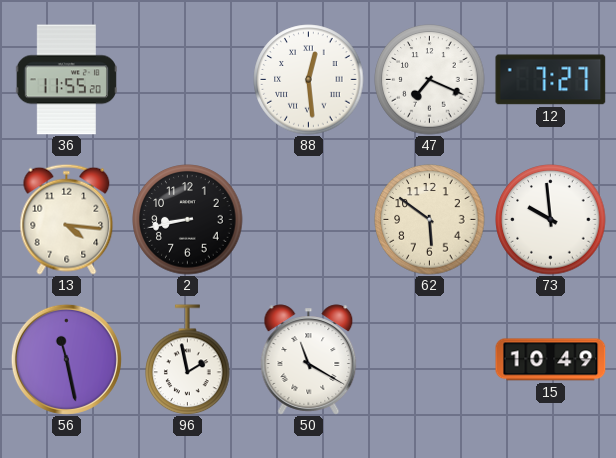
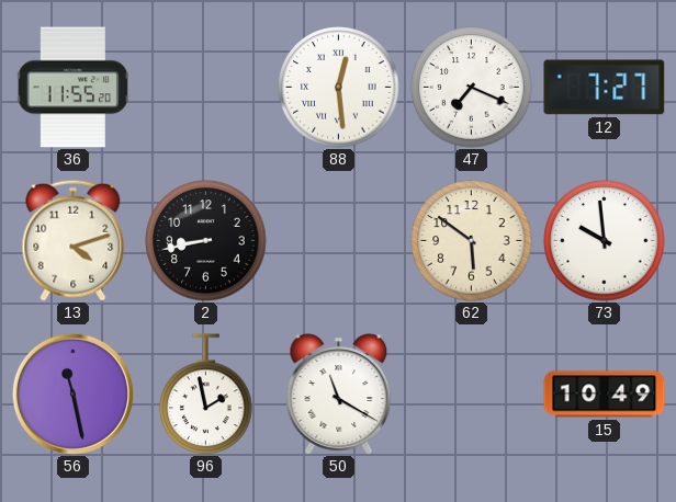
13: 4:16 -> 4:12 (74, 240)
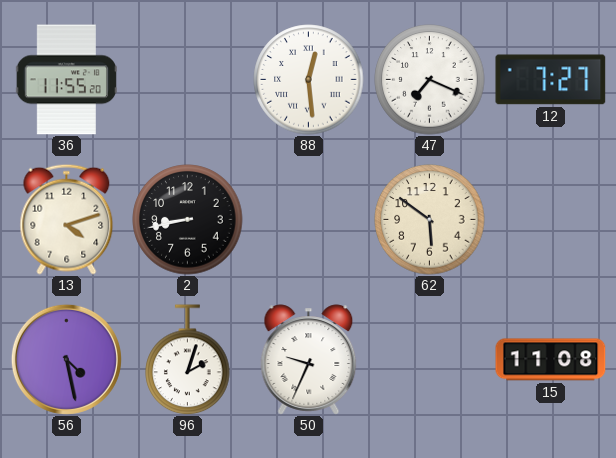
73: 9:59 -> none (605, 241)
56: 11:28 -> 4:28 (66, 359)
96: 1:58 -> 2:03 (188, 360)
50: 11:20 -> 9:34 (309, 360)
15: 10:49 -> 11:08 (551, 360)
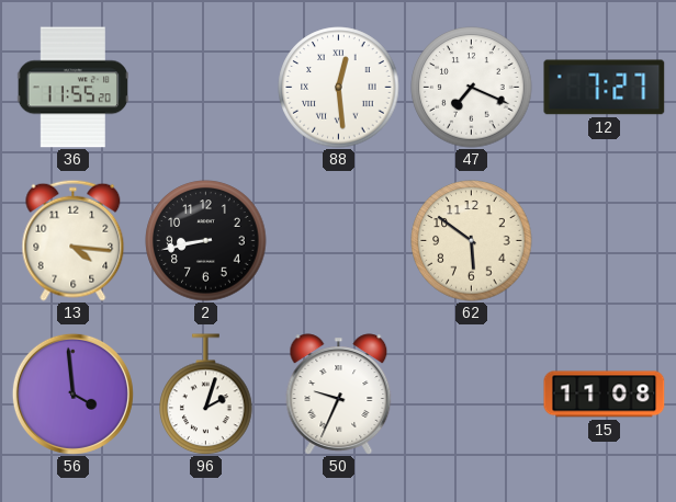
13: 4:12 -> 4:16 (74, 240)
56: 4:28 -> 3:59 (72, 393)
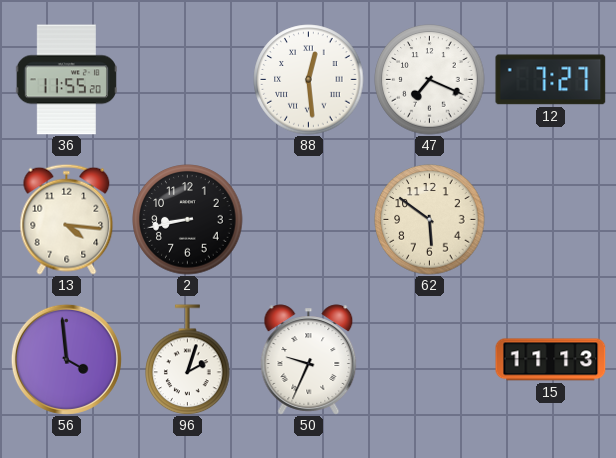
15: 11:08 -> 11:13 (551, 360)
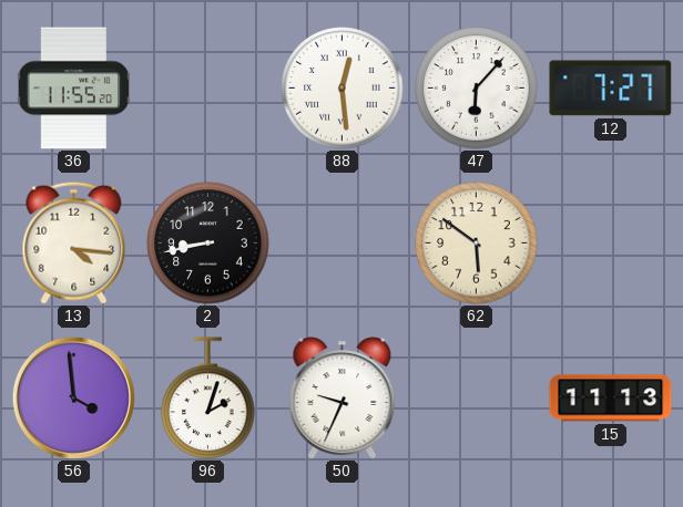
47: 7:19 -> 6:07 (477, 89)
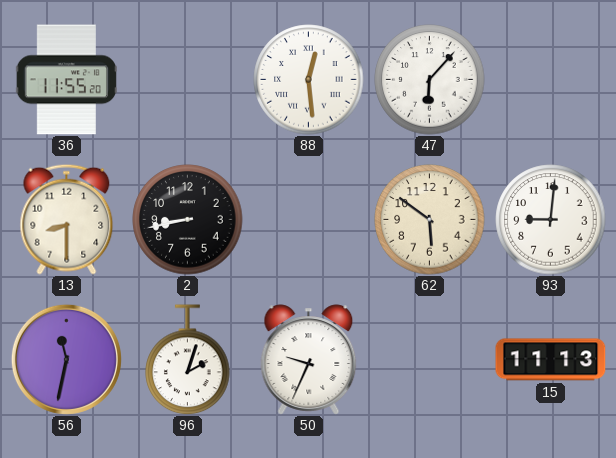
12: 7:27 -> none (611, 89)
13: 4:16 -> 8:30 (67, 219)
93: none -> 9:01 (551, 220)
56: 3:59 -> 11:32 (66, 359)
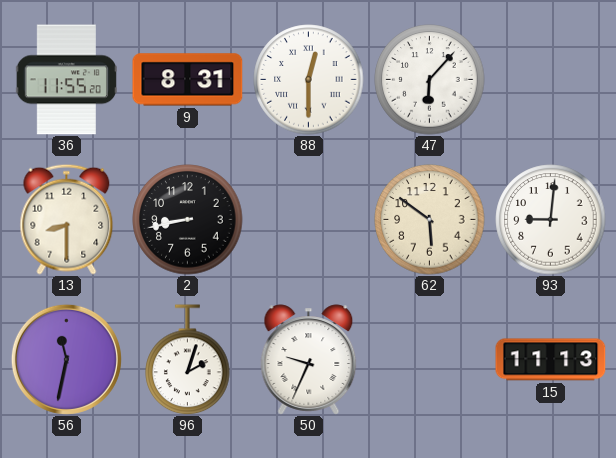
9: none -> 8:31 (188, 80)
88: 12:29 -> 12:30 (309, 80)
